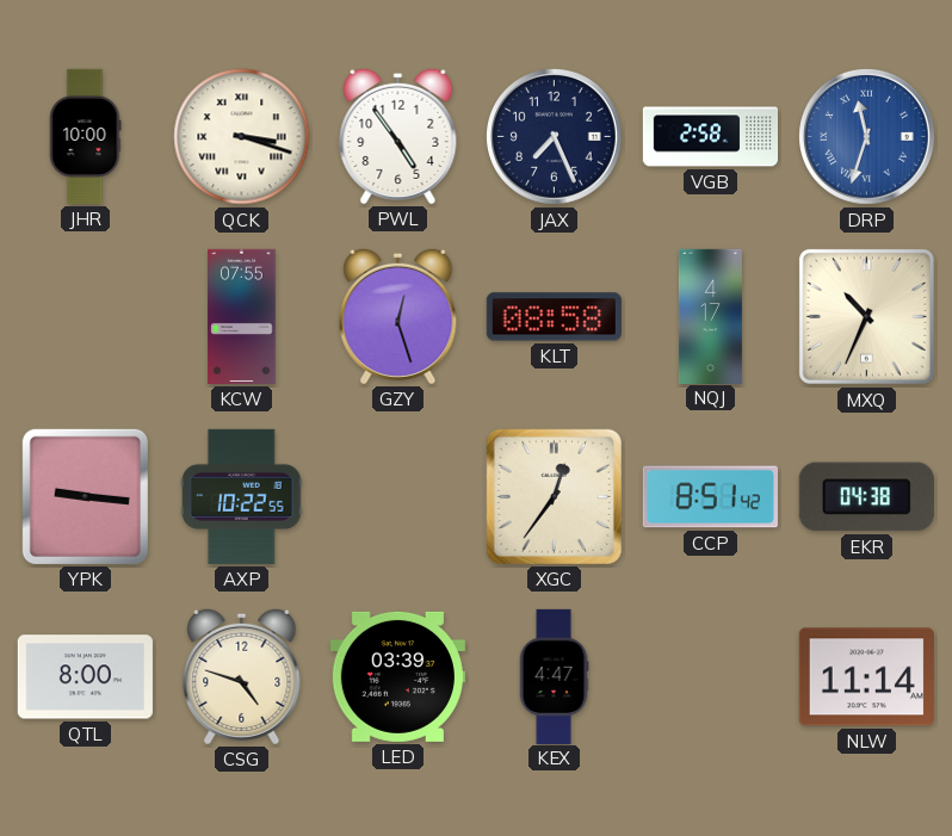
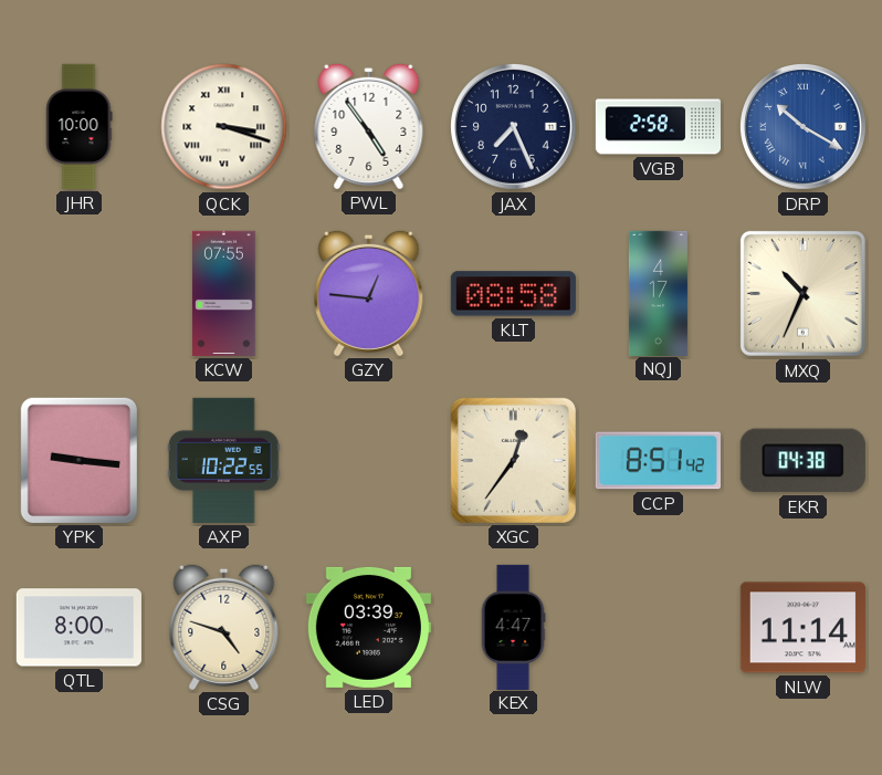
DRP: 11:33 -> 10:20 (804, 127)
GZY: 12:27 -> 12:46 (369, 293)
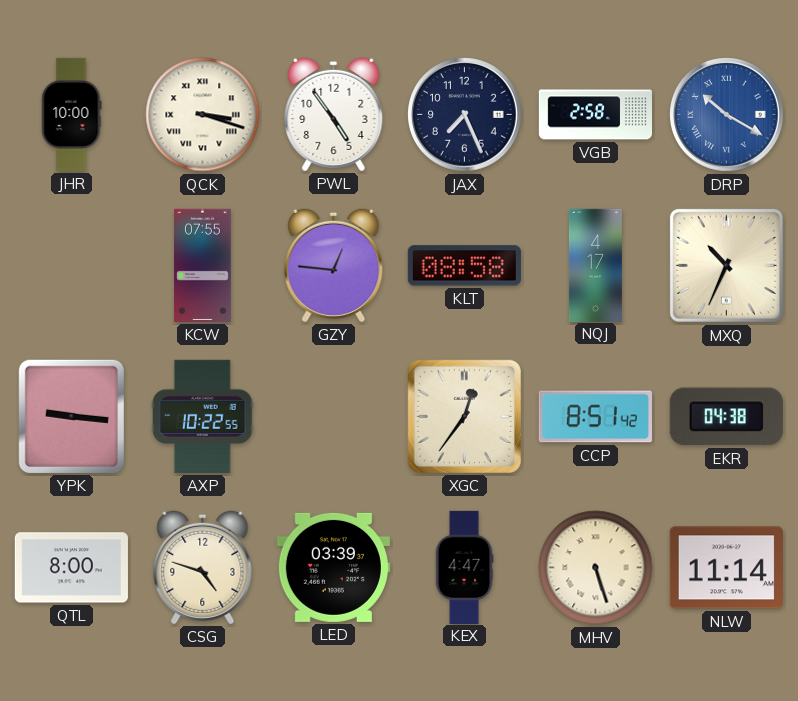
MHV: none -> 5:27 (596, 568)
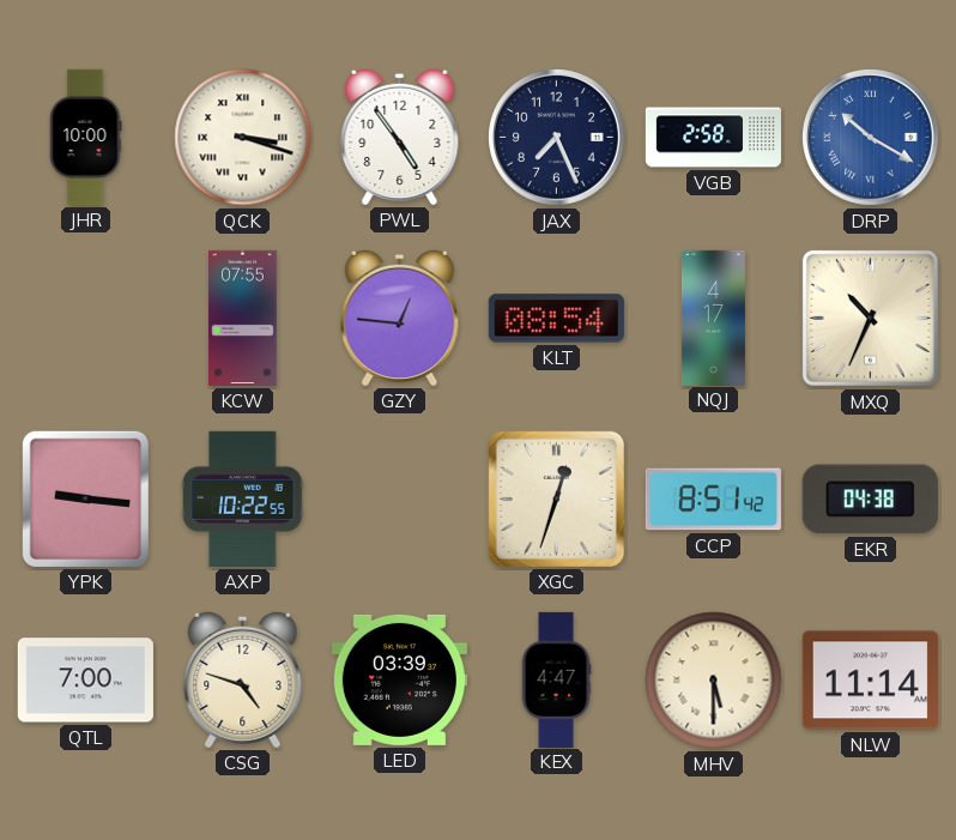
KLT: 08:58 -> 08:54 (556, 319)
XGC: 12:36 -> 12:33 (556, 498)
QTL: 8:00 -> 7:00 (85, 681)
MHV: 5:27 -> 5:30 (714, 681)
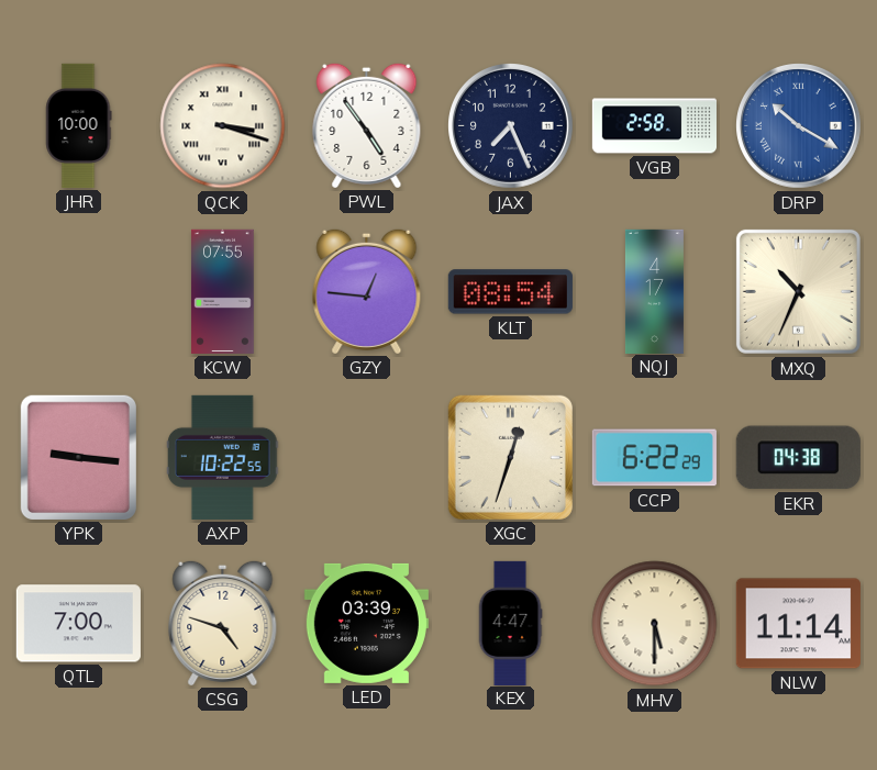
CCP: 8:51 -> 6:22 (654, 458)
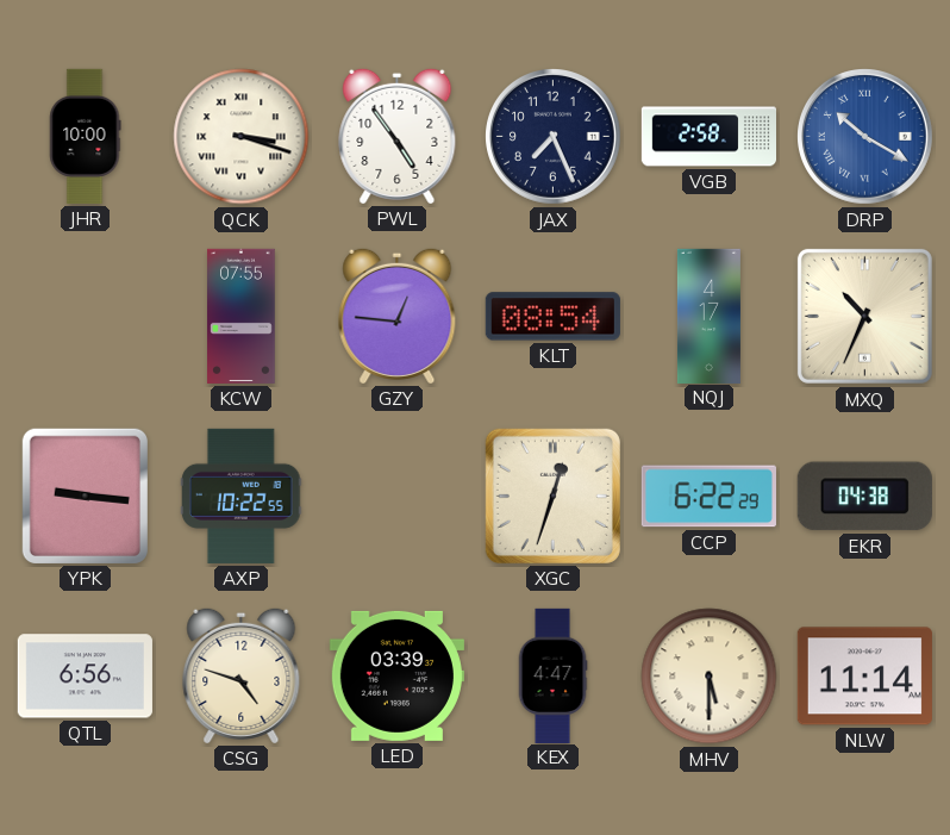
QTL: 7:00 -> 6:56 (85, 677)
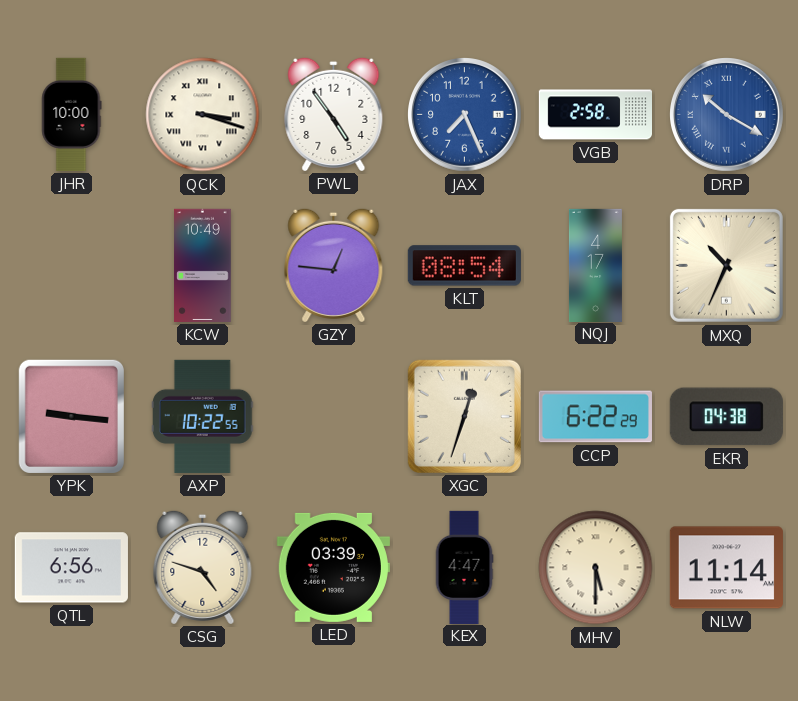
JAX dial: navy -> blue (465, 115)
KCW: 07:55 -> 10:49 (203, 265)
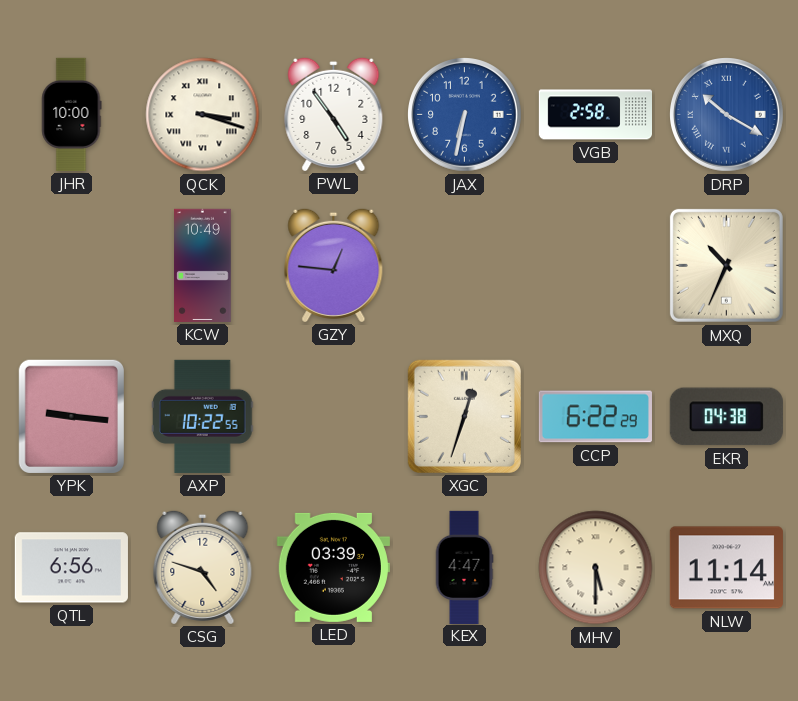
JAX: 7:26 -> 6:32 (465, 115)
KLT: 08:54 -> none (464, 266)
NQJ: 4:17 -> none (595, 265)
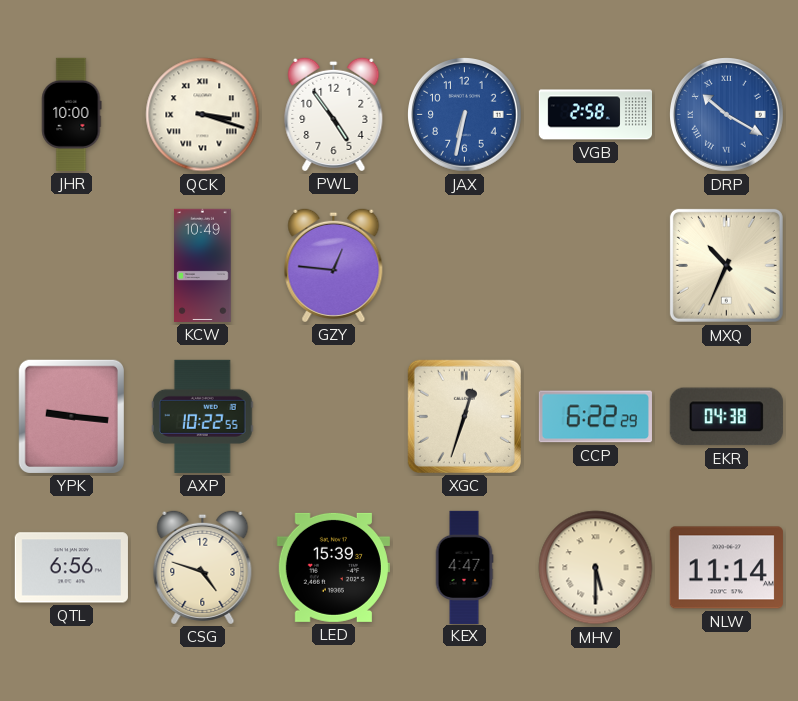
LED: 03:39 -> 15:39 (333, 567)
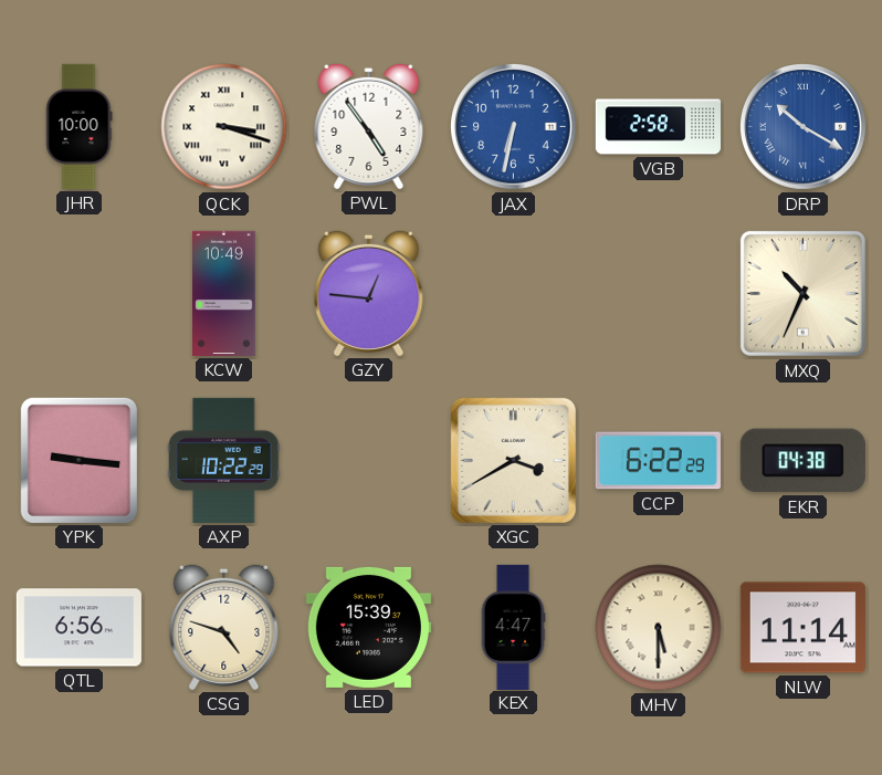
AXP: 10:22:55 -> 10:22:29 (224, 460)
XGC: 12:33 -> 3:40 (513, 460)
